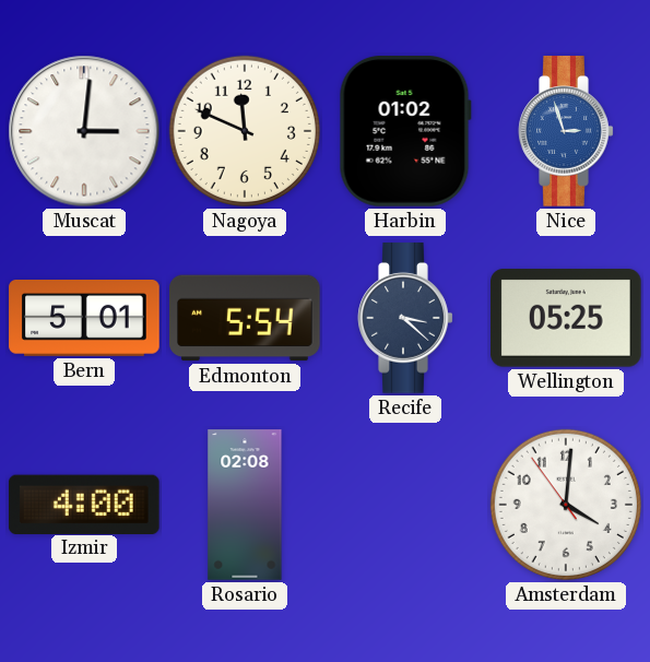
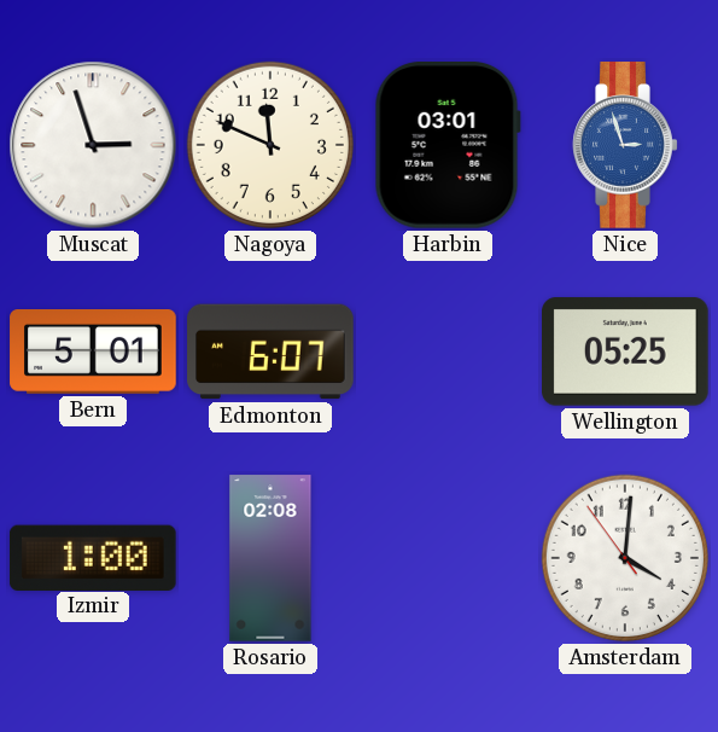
Muscat: 3:01 -> 2:57 (93, 145)
Harbin: 01:02 -> 03:01 (448, 146)
Edmonton: 5:54 -> 6:07 (270, 352)
Recife: 3:22 -> none (405, 318)
Izmir: 4:00 -> 1:00 (93, 557)
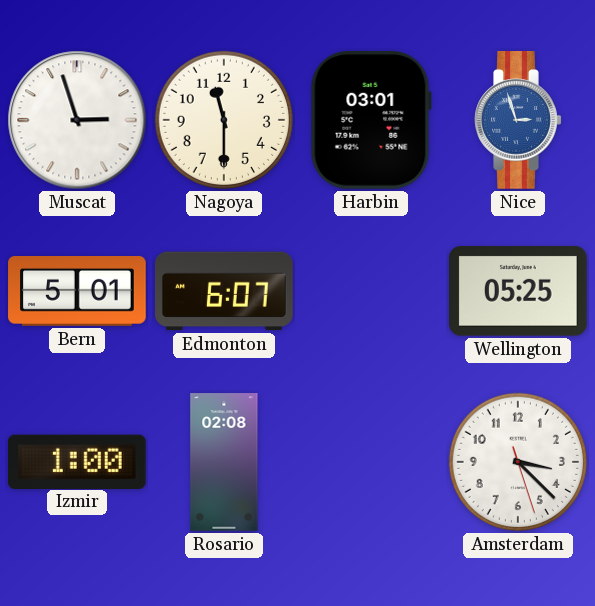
Nagoya: 11:49 -> 11:30 (224, 120)
Amsterdam: 4:00 -> 3:22 (518, 462)
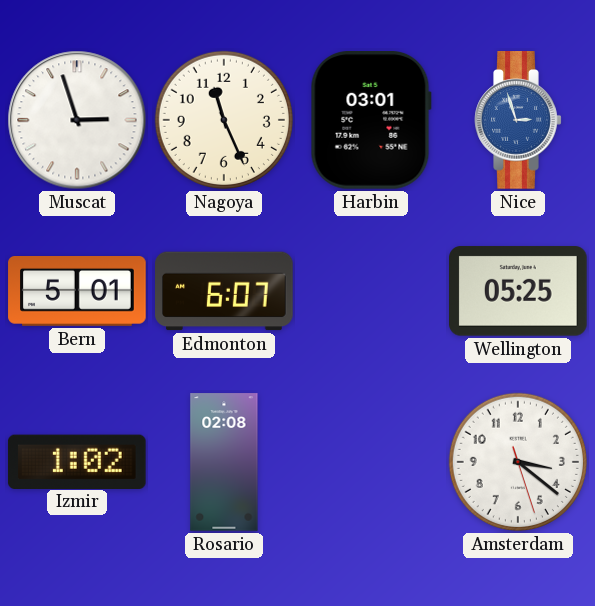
Nagoya: 11:30 -> 11:26 (224, 120)
Izmir: 1:00 -> 1:02 (77, 461)
Amsterdam: 3:22 -> 3:21 (518, 462)
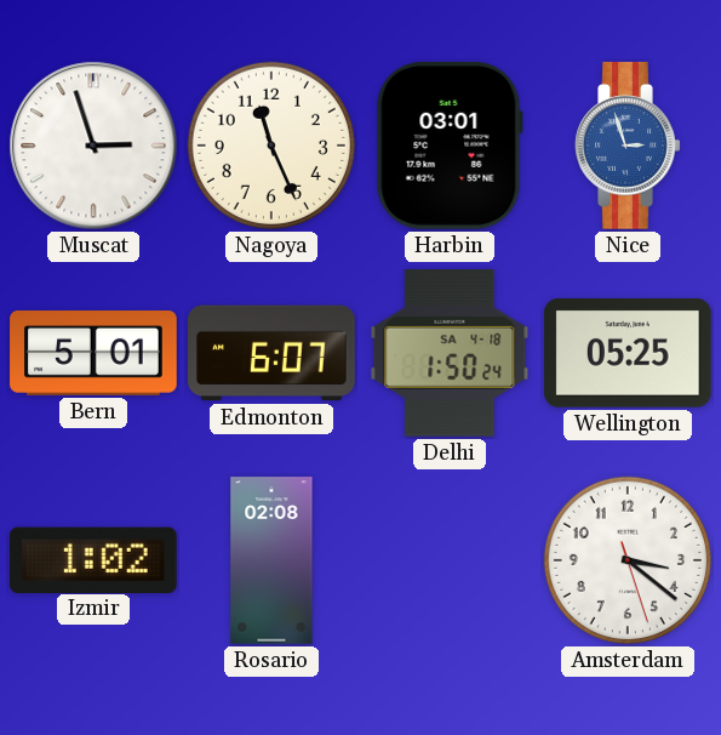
Delhi: none -> 1:50 (450, 354)
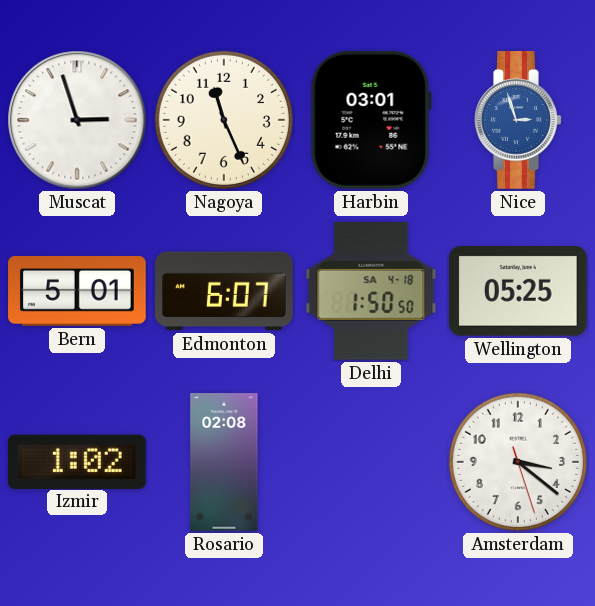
Delhi: 1:50:24 -> 1:50:50 (371, 292)
